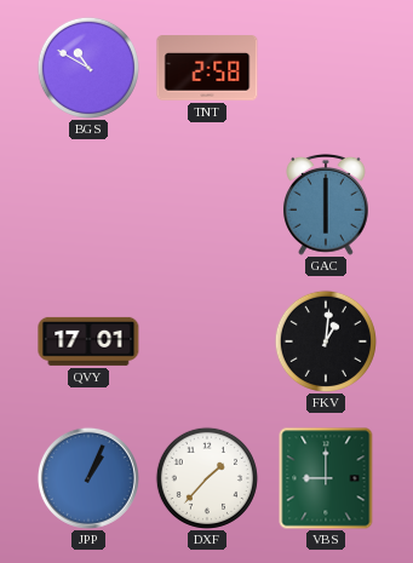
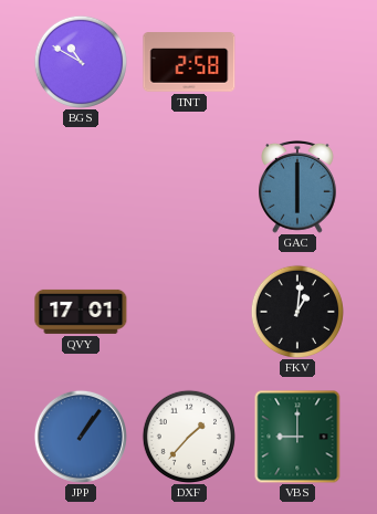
JPP: 1:04 -> 1:06 (81, 437)
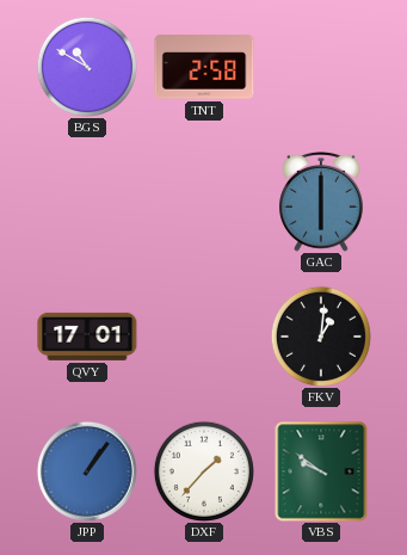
VBS: 9:00 -> 9:51 (321, 471)
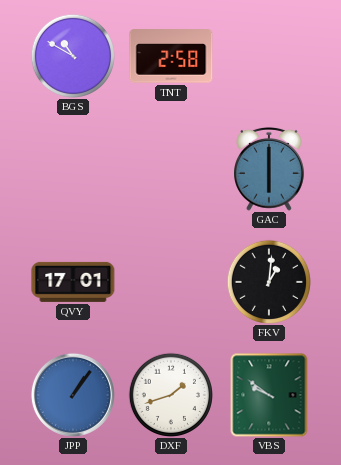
DXF: 1:37 -> 1:42 (171, 395)
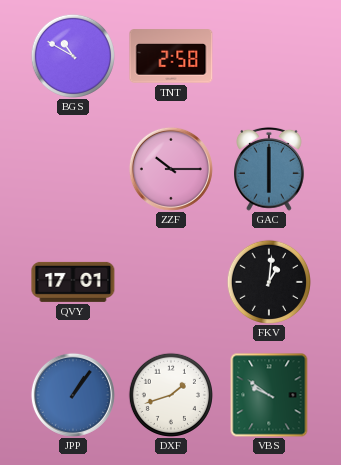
ZZF: none -> 10:15 (171, 169)
